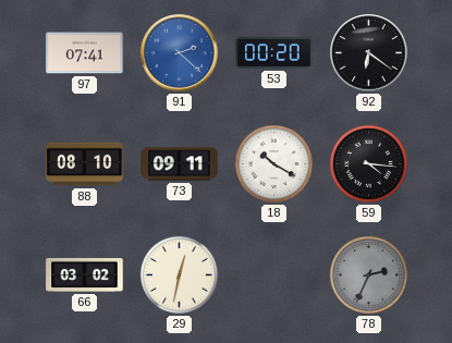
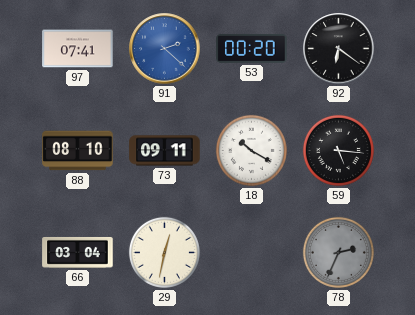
59: 4:16 -> 5:16 (338, 150)
66: 03:02 -> 03:04 (78, 252)
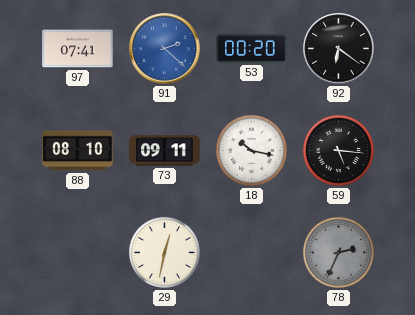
18: 10:20 -> 10:17 (251, 150)
66: 03:04 -> none (78, 252)
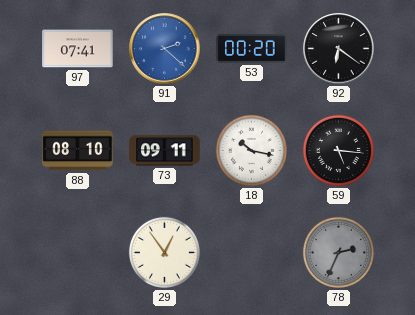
29: 12:32 -> 12:54 (164, 252)
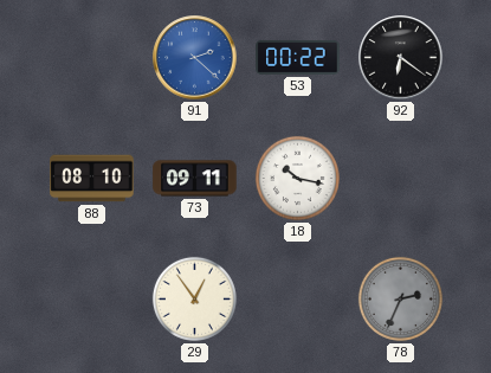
97: 07:41 -> none (78, 49)
53: 00:20 -> 00:22 (298, 57)
59: 5:16 -> none (338, 150)
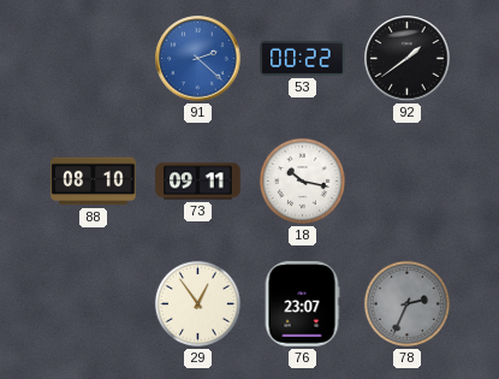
92: 6:21 -> 1:39 (408, 59)
76: none -> 23:07 (302, 304)
